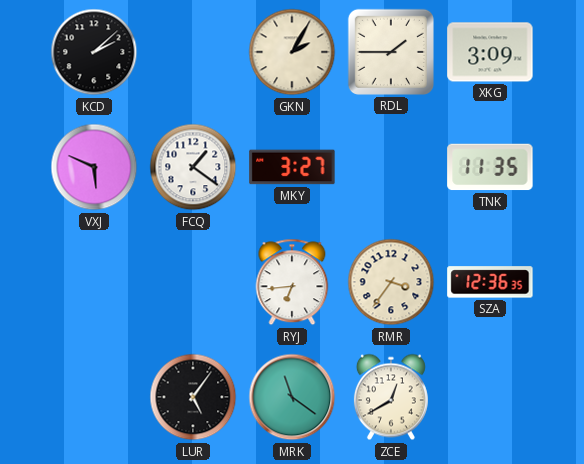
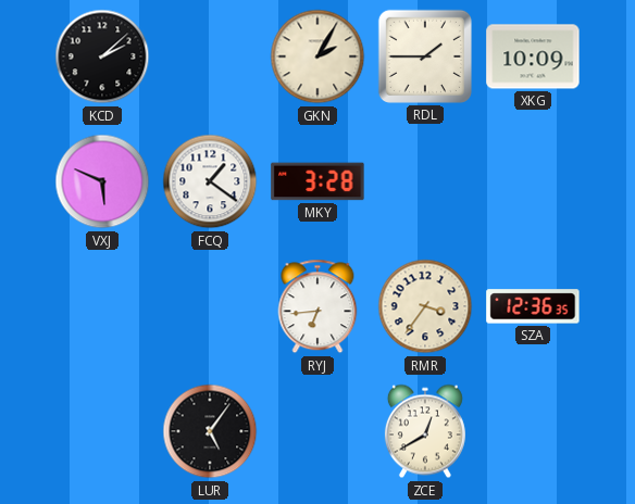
XKG: 3:09 -> 10:09 (533, 56)
MKY: 3:27 -> 3:28 (317, 181)
TNK: 11:35 -> none (490, 167)
MRK: 11:21 -> none (292, 397)
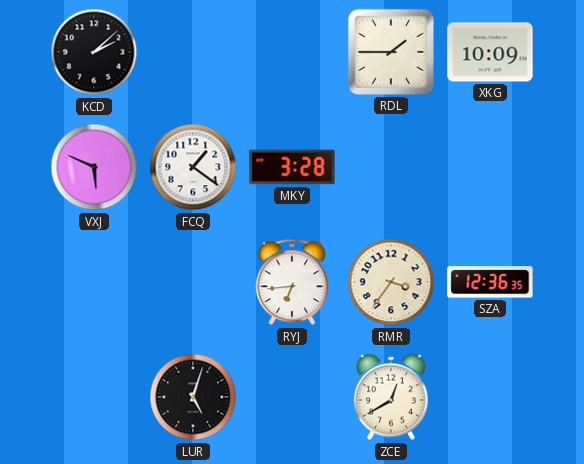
GKN: 2:05 -> none (317, 56)
LUR: 5:06 -> 5:03 (193, 397)
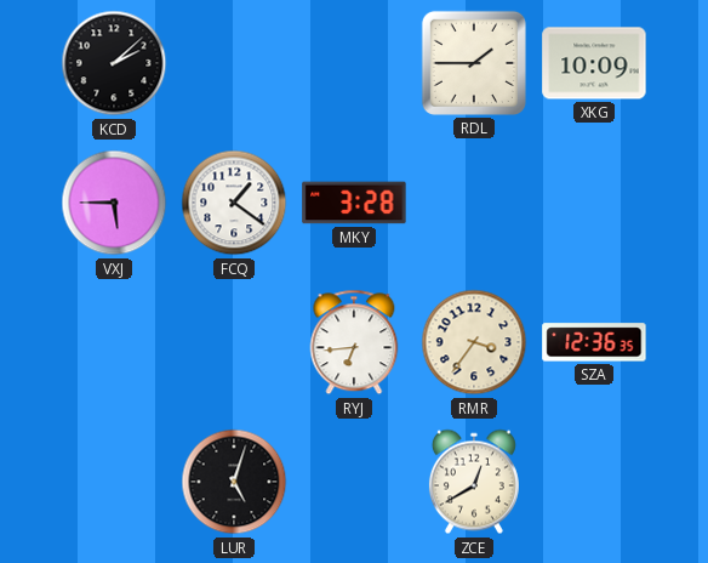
VXJ: 5:49 -> 5:45 (114, 203)
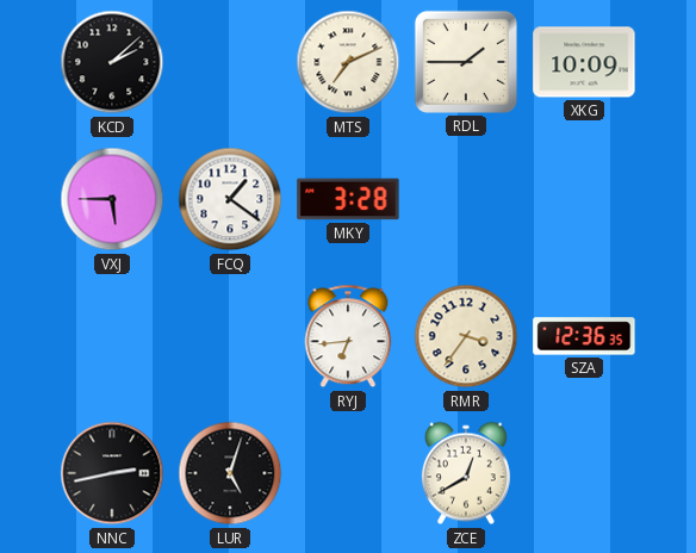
MTS: none -> 7:11 (348, 62)
NNC: none -> 2:43 (112, 473)
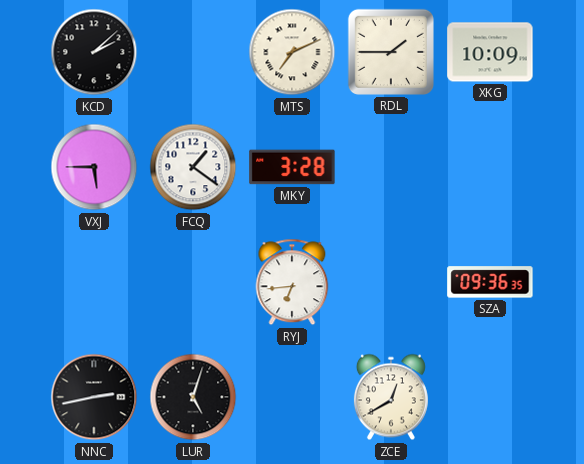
RMR: 3:36 -> none (466, 336)
SZA: 12:36 -> 09:36 (490, 282)
